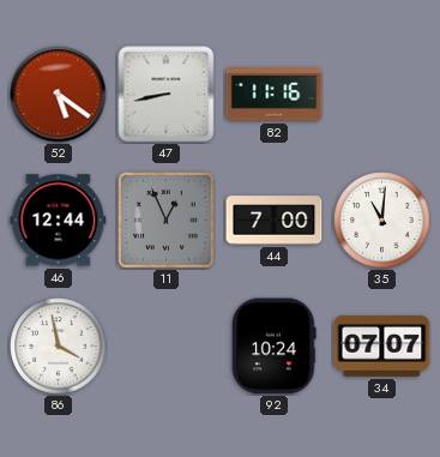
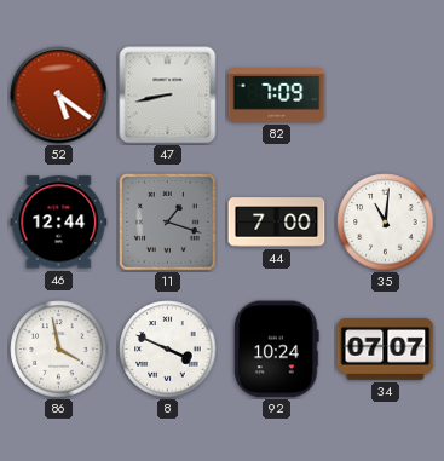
82: 11:16 -> 7:09 (277, 96)
11: 12:56 -> 1:18 (167, 221)
8: none -> 3:49 (168, 350)
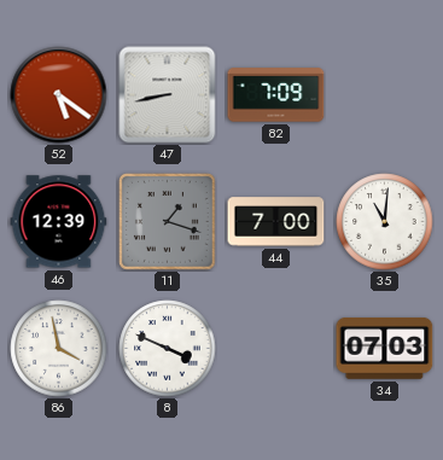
46: 12:44 -> 12:39 (59, 222)
92: 10:24 -> none (277, 350)
34: 07:07 -> 07:03 (385, 348)
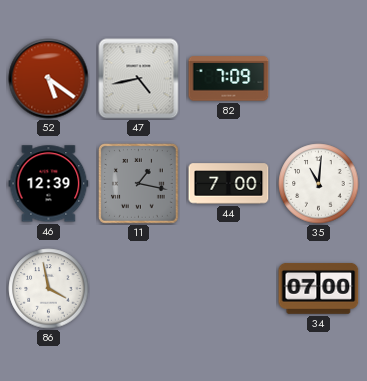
47: 8:43 -> 4:43 (139, 79)
11: 1:18 -> 1:17 (138, 183)
8: 3:49 -> none (168, 349)
34: 07:03 -> 07:00 (319, 288)
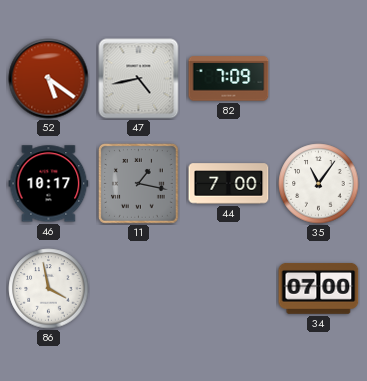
46: 12:39 -> 10:17 (49, 184)
35: 11:01 -> 11:06 (319, 184)
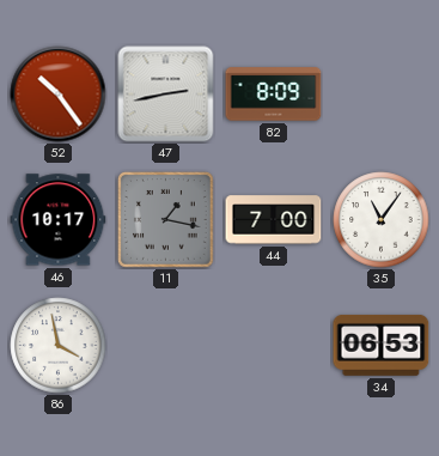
52: 5:21 -> 10:24 (59, 95)
47: 4:43 -> 2:43 (166, 95)
82: 7:09 -> 8:09 (274, 95)
34: 07:00 -> 06:53 (382, 345)
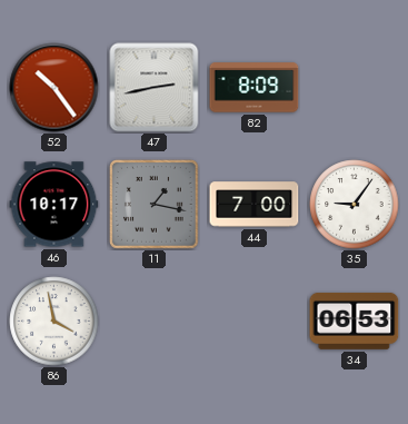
35: 11:06 -> 9:06 (355, 205)
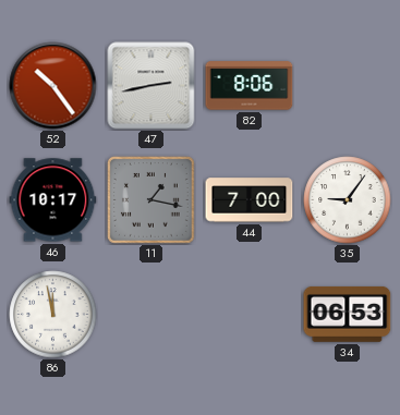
82: 8:09 -> 8:06 (250, 86)
86: 3:58 -> 11:58 (53, 315)
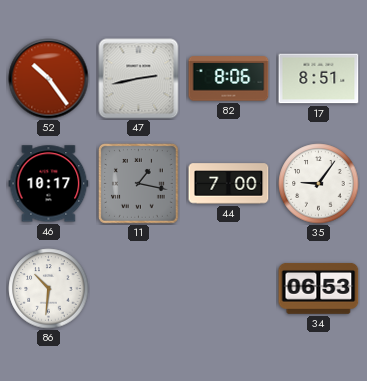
17: none -> 8:51 (319, 79)
86: 11:58 -> 10:31 (49, 289)
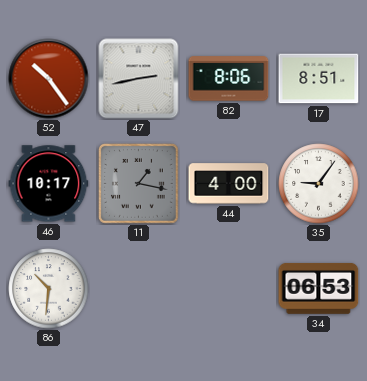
44: 7:00 -> 4:00 (229, 184)
